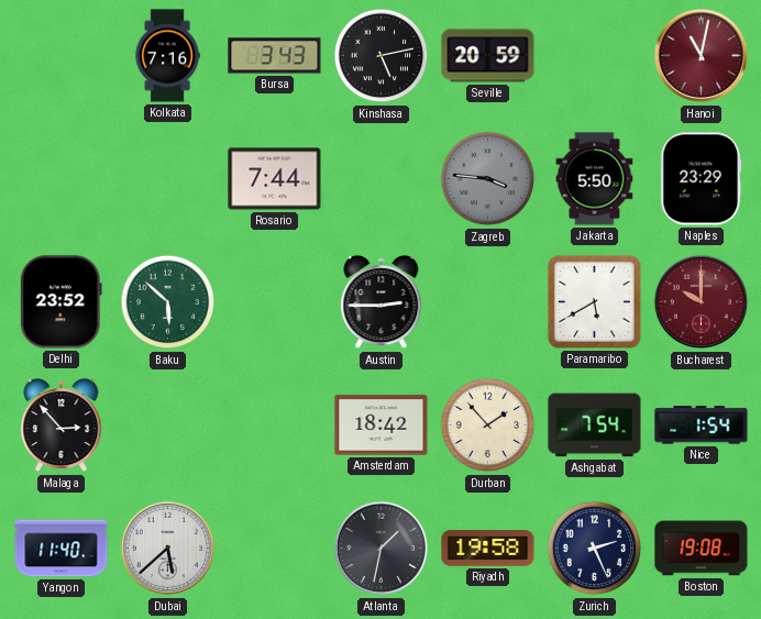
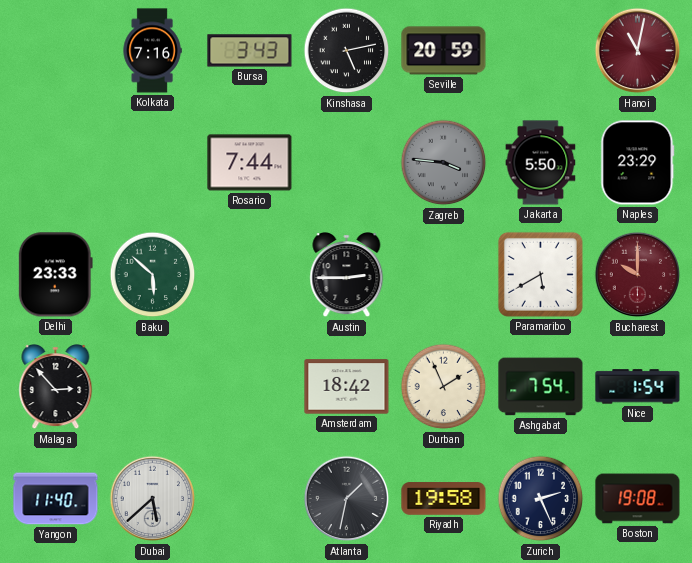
Delhi: 23:52 -> 23:33 (55, 275)
Durban: 1:53 -> 1:56 (444, 387)
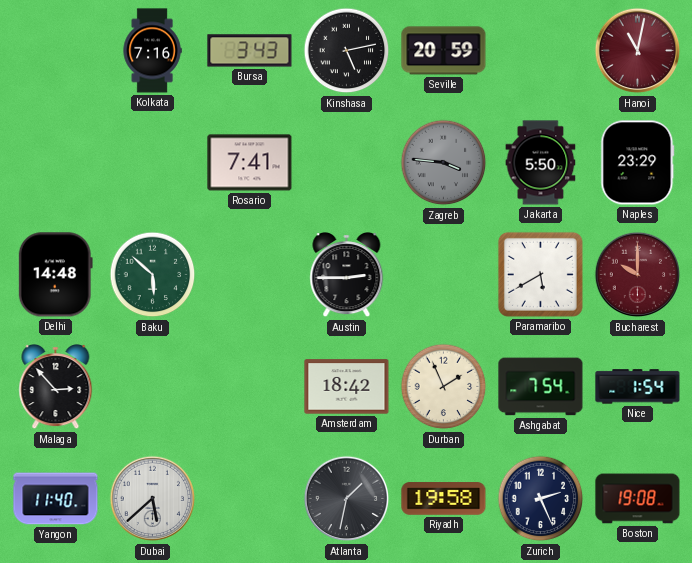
Rosario: 7:44 -> 7:41 (250, 163)
Delhi: 23:33 -> 14:48 (55, 275)
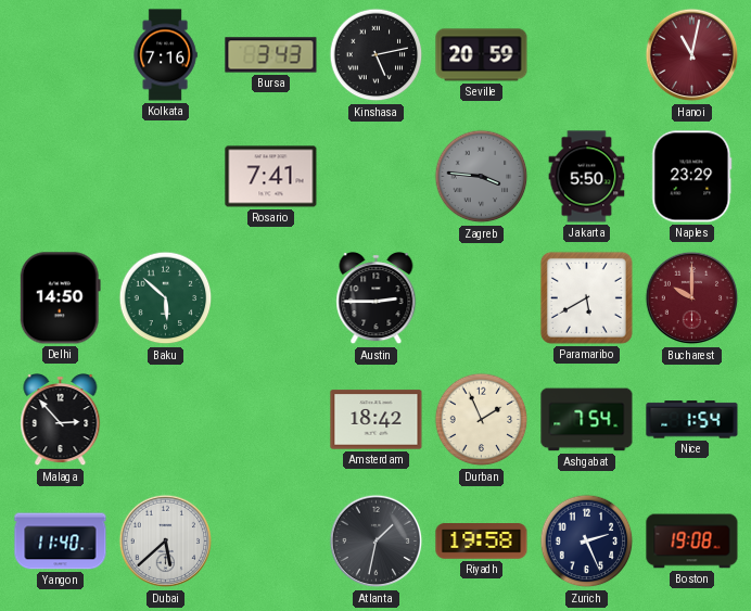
Delhi: 14:48 -> 14:50 (60, 298)
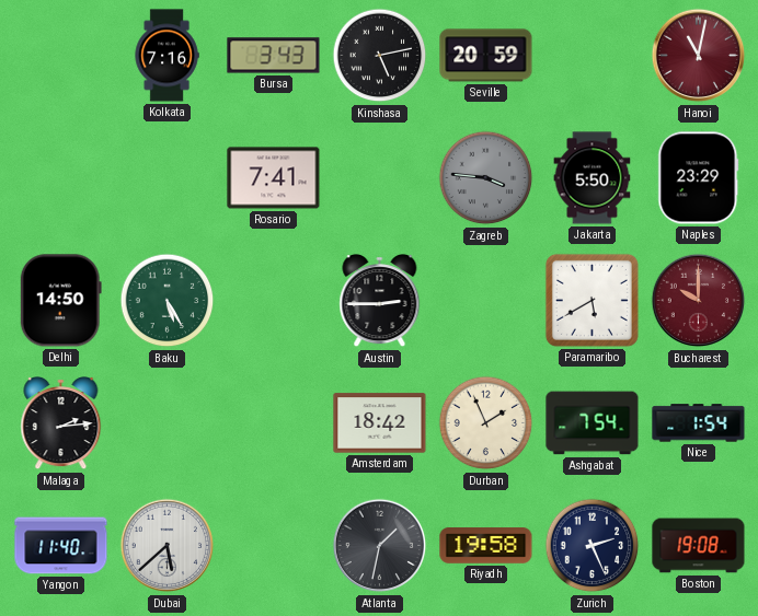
Baku: 5:52 -> 5:25 (168, 301)
Malaga: 2:53 -> 2:14 (61, 425)
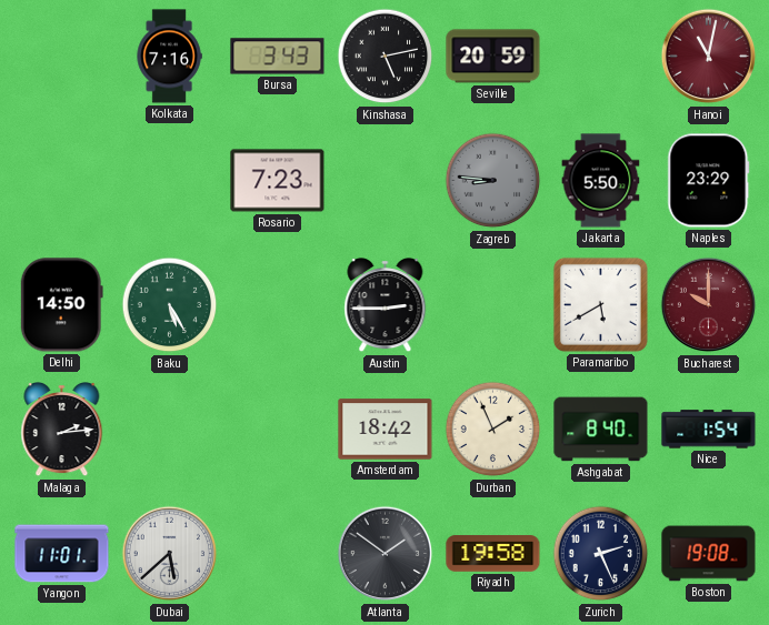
Rosario: 7:41 -> 7:23 (278, 181)
Zagreb: 3:46 -> 8:46 (493, 181)
Ashgabat: 7:54 -> 8:40 (601, 430)
Yangon: 11:40 -> 11:01 (62, 554)
Atlanta: 1:32 -> 1:51 (386, 554)
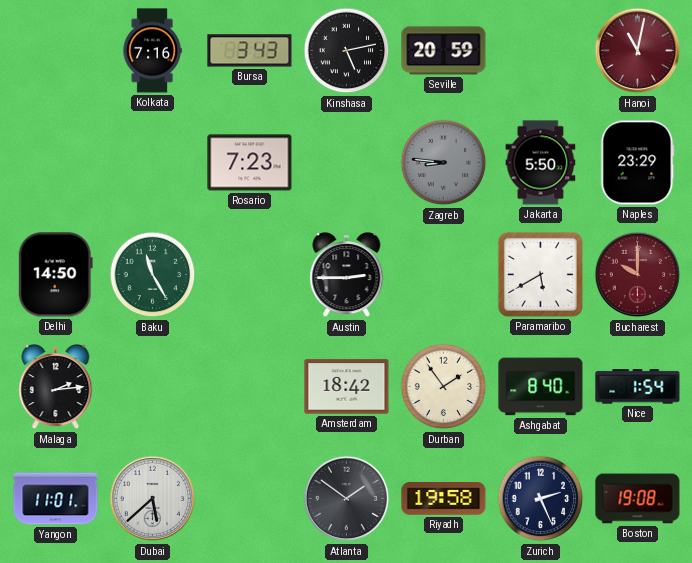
Baku: 5:25 -> 11:25 (153, 275)
Durban: 1:56 -> 1:54 (444, 387)
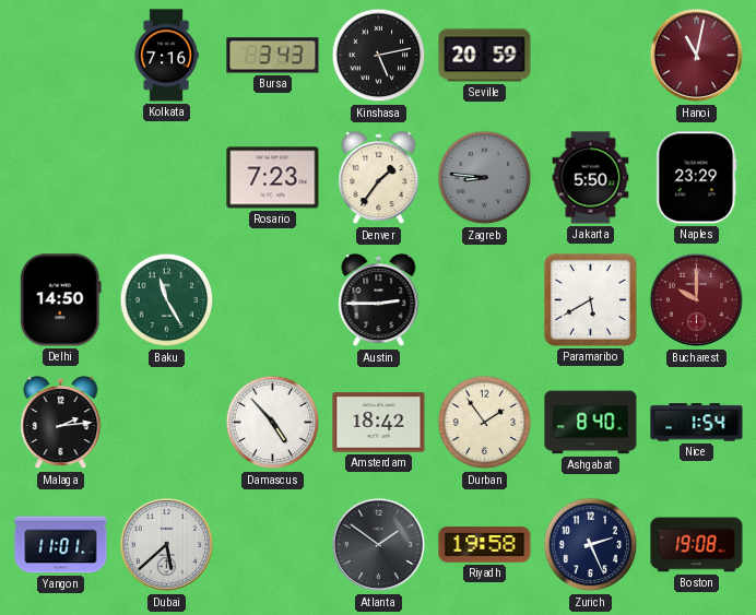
Denver: none -> 1:36 (379, 179)
Damascus: none -> 4:53 (273, 423)
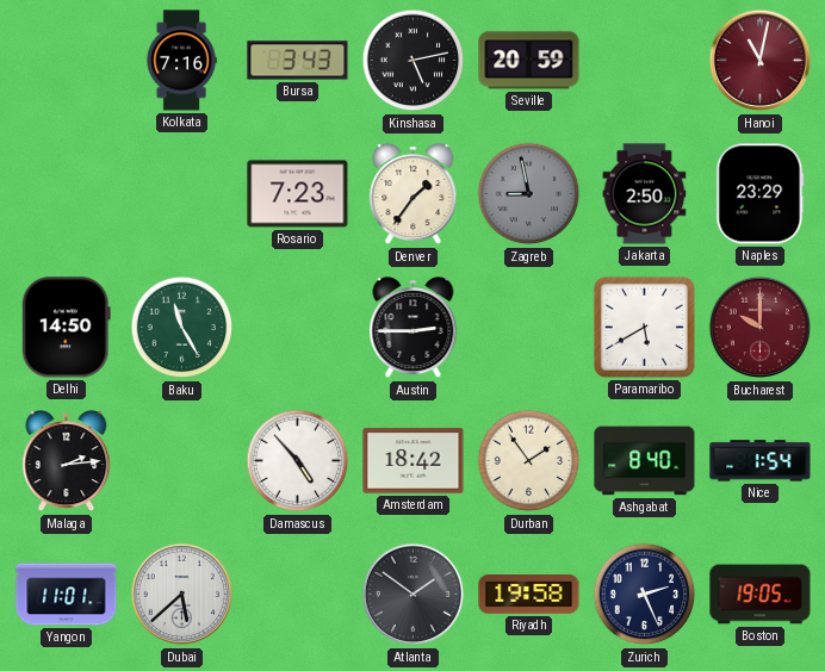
Zagreb: 8:46 -> 8:58 (529, 194)
Jakarta: 5:50 -> 2:50 (645, 194)
Boston: 19:08 -> 19:05 (761, 595)
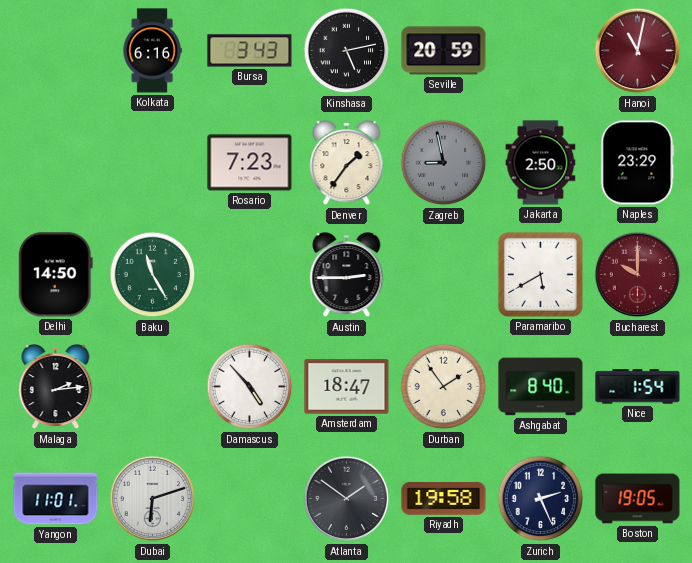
Kolkata: 7:16 -> 6:16 (152, 51)
Amsterdam: 18:42 -> 18:47 (347, 387)
Dubai: 5:38 -> 6:12 (153, 499)
